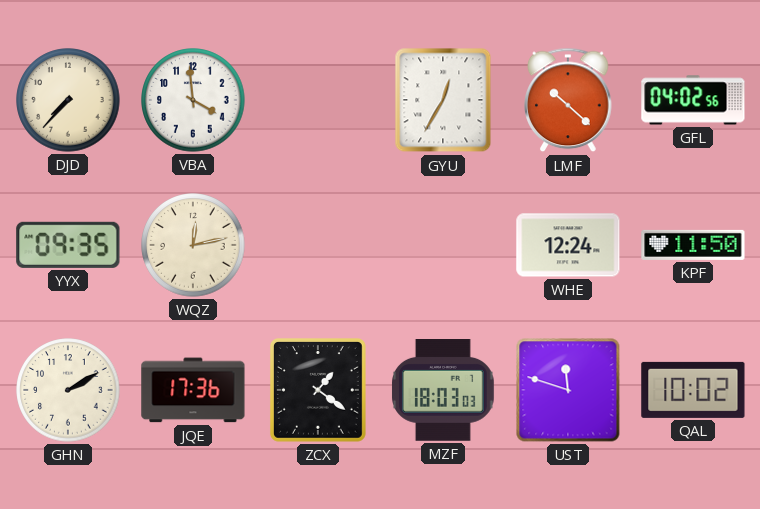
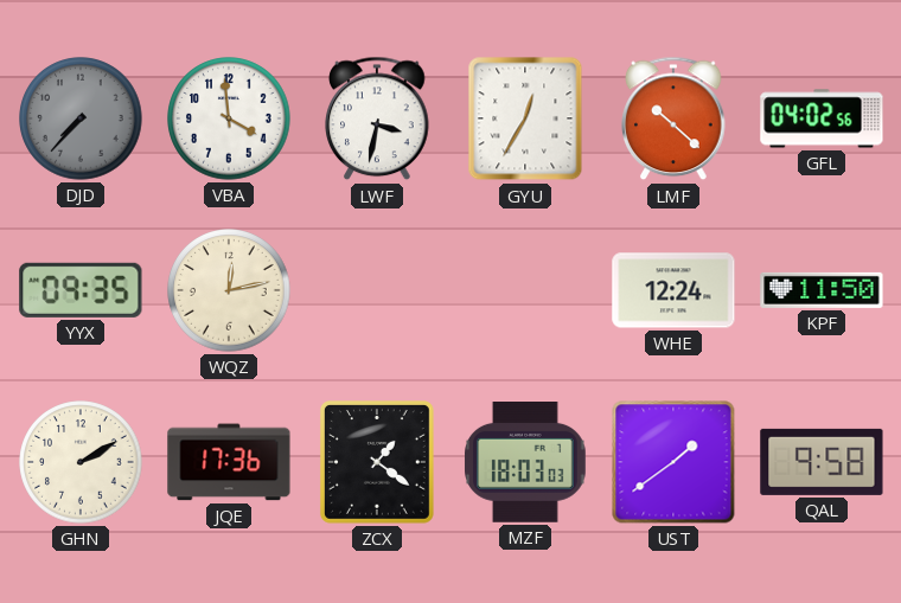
DJD dial: cream -> grey (81, 118)
LWF: none -> 3:32 (377, 118)
UST: 11:48 -> 1:39 (673, 462)
QAL: 10:02 -> 9:58 (822, 462)
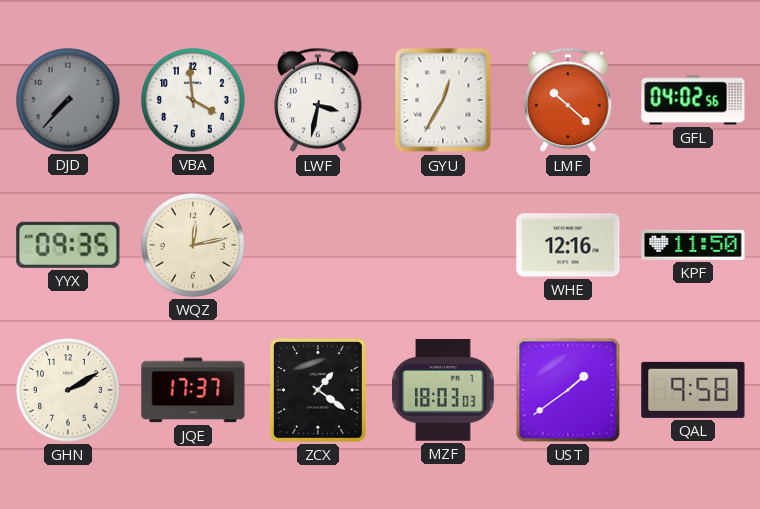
WHE: 12:24 -> 12:16 (568, 245)
JQE: 17:36 -> 17:37 (193, 390)
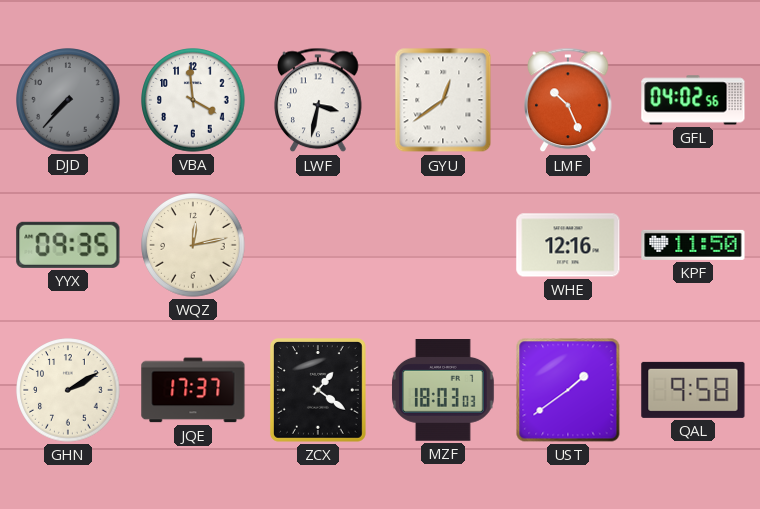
GYU: 12:35 -> 12:39 (443, 100)
LMF: 10:22 -> 10:26 (568, 100)
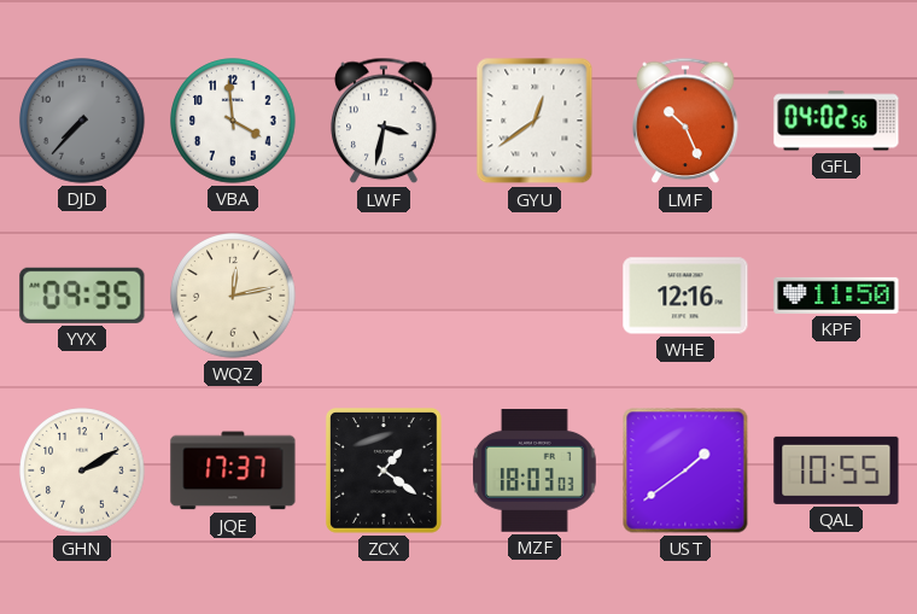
QAL: 9:58 -> 10:55 (836, 470)
